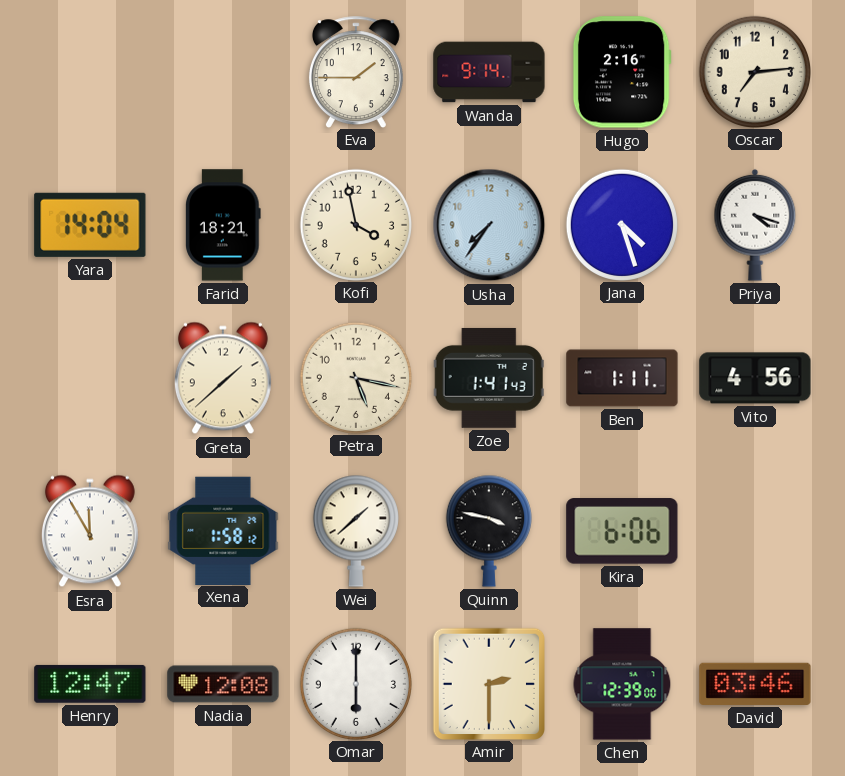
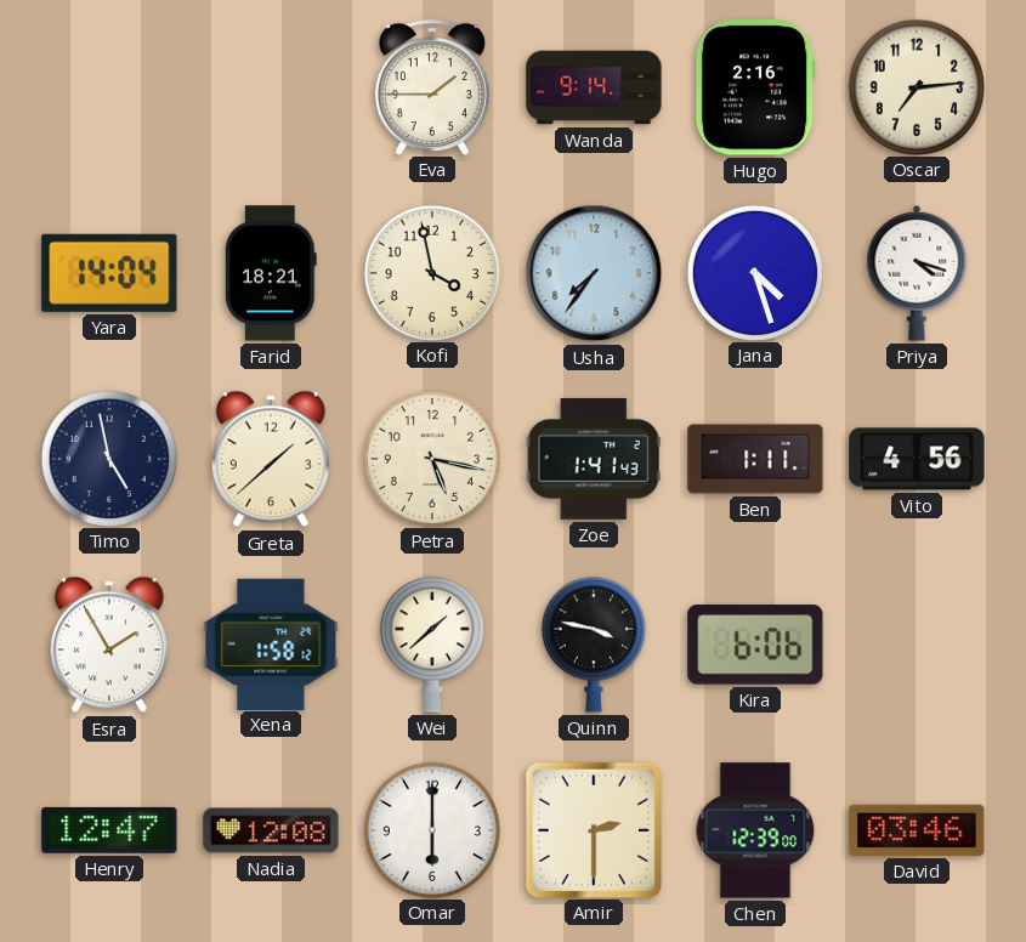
Timo: none -> 4:58 (108, 458)
Esra: 11:55 -> 1:55 (109, 645)
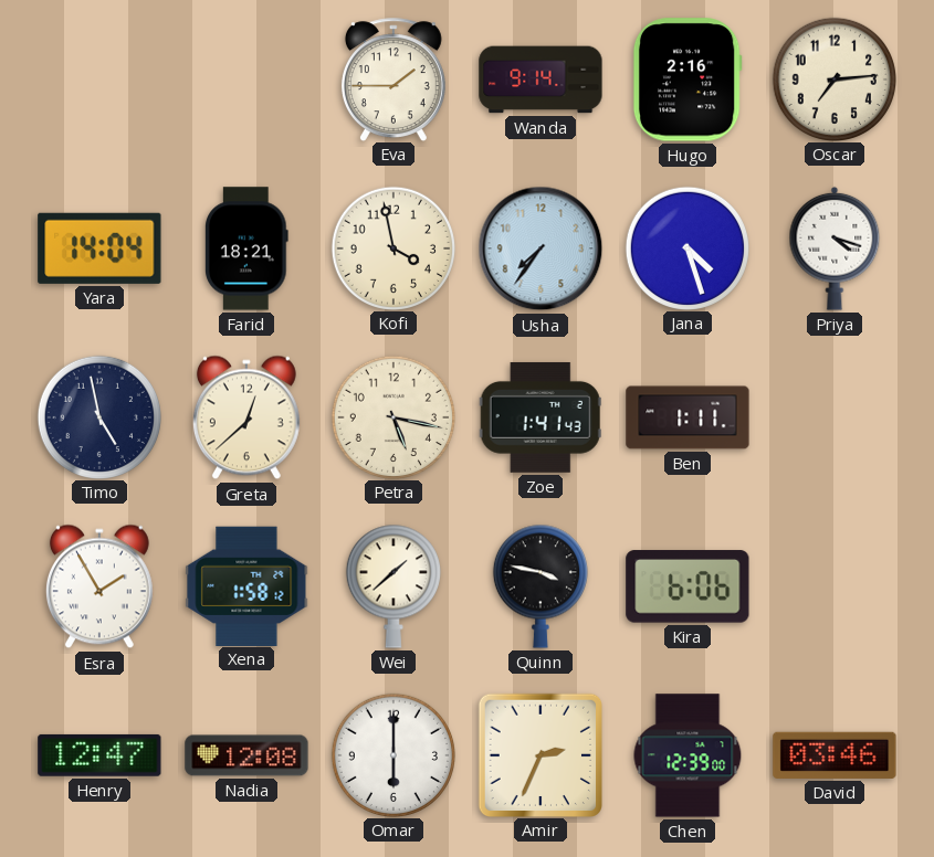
Greta: 1:38 -> 12:38 (246, 417)
Vito: 4:56 -> none (917, 459)
Amir: 2:30 -> 2:34 (539, 754)
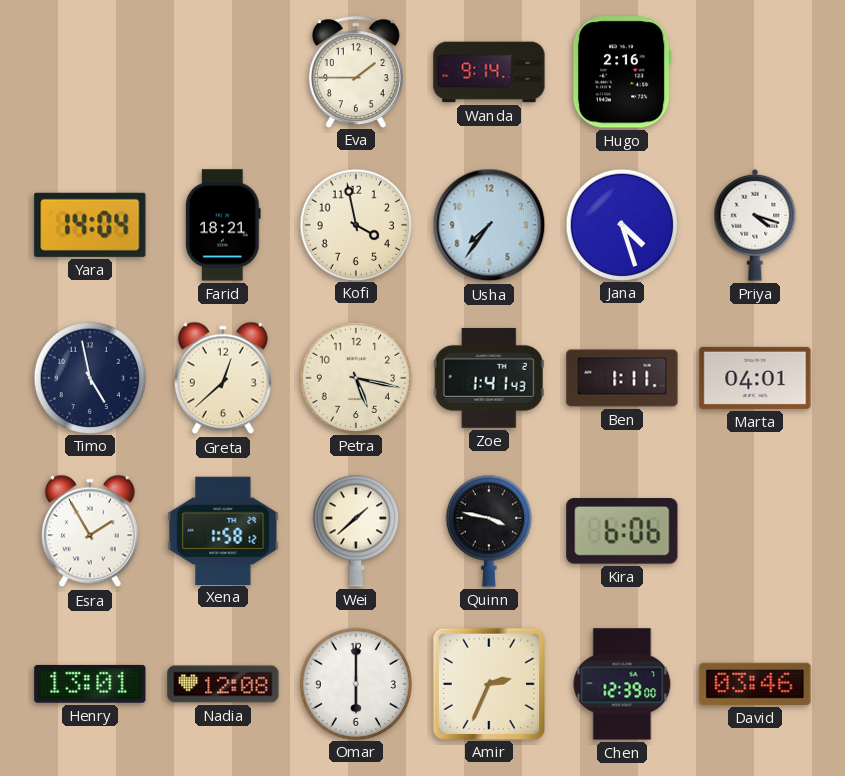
Oscar: 7:14 -> none (833, 78)
Marta: none -> 04:01 (755, 378)
Henry: 12:47 -> 13:01 (90, 684)
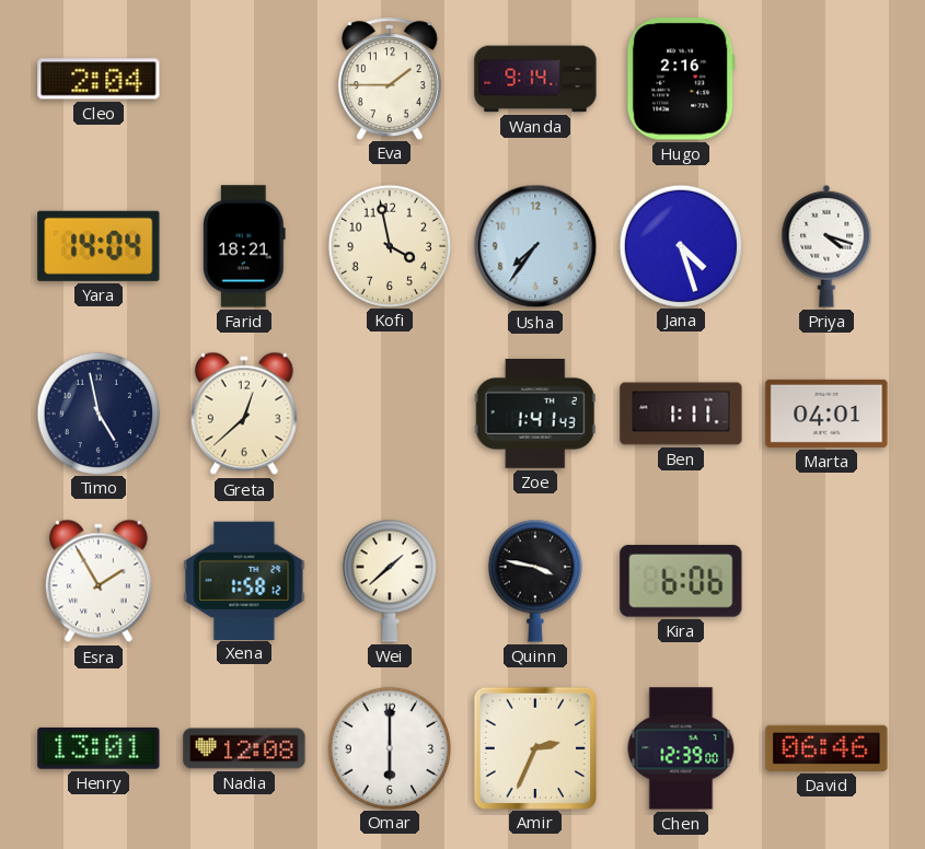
Cleo: none -> 2:04 (99, 79)
Petra: 5:17 -> none (355, 377)
David: 03:46 -> 06:46 (826, 748)
